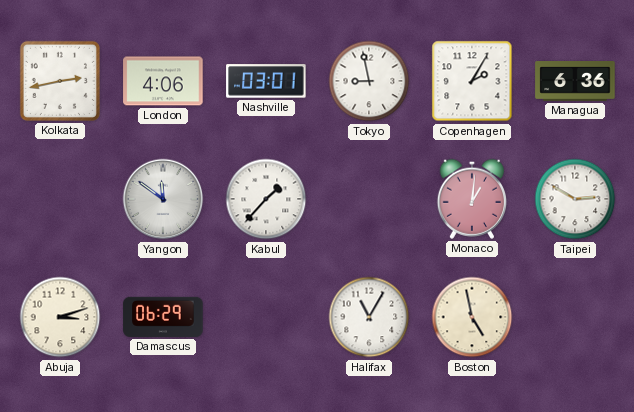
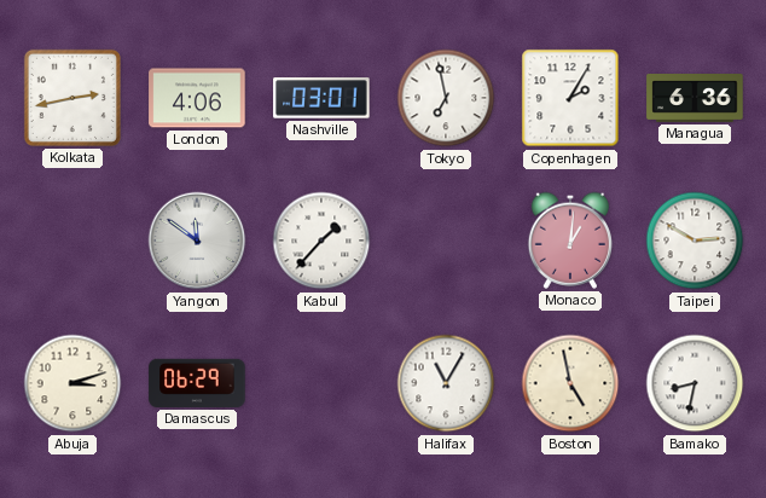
Tokyo: 8:58 -> 6:58 (446, 98)
Bamako: none -> 8:32 (695, 383)
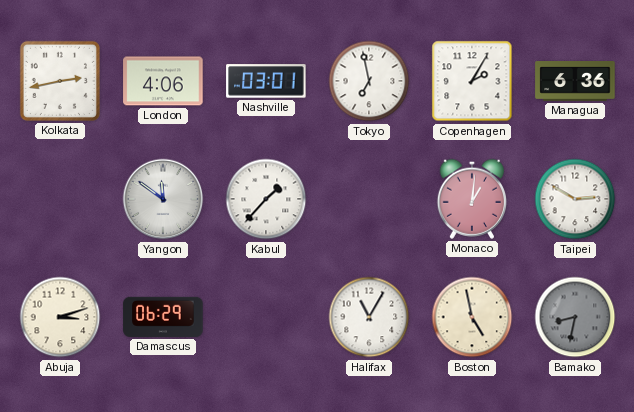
Bamako dial: white -> grey (575, 317)
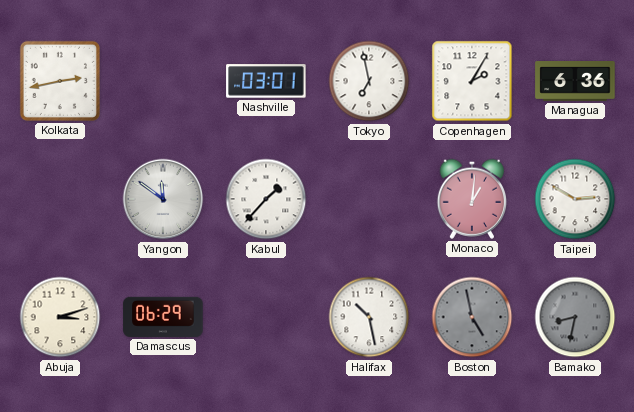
London: 4:06 -> none (163, 81)
Halifax: 11:05 -> 10:28 (369, 317)
Boston dial: cream -> grey (472, 317)
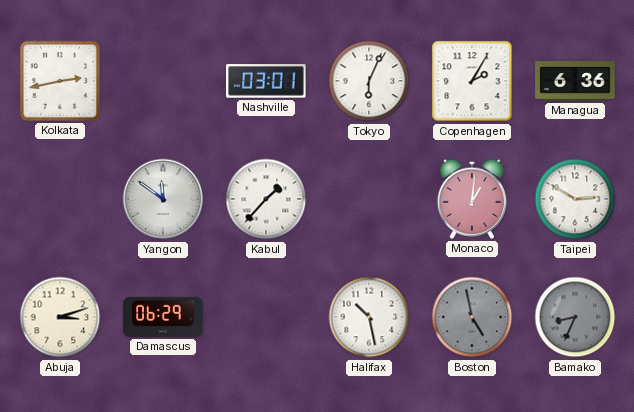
Tokyo: 6:58 -> 6:04 (369, 81)
Bamako: 8:32 -> 8:34 (575, 317)
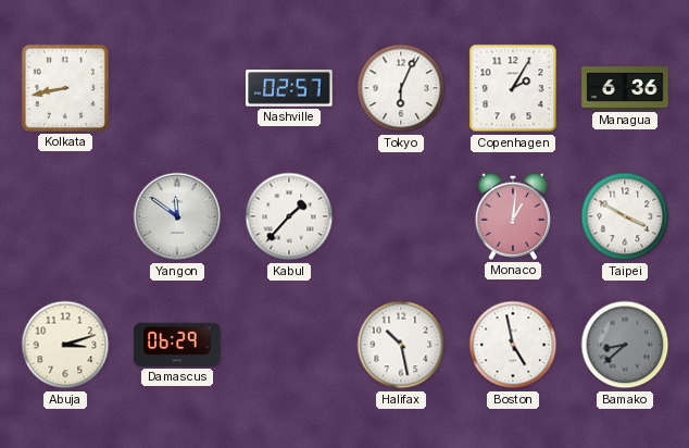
Kolkata: 2:43 -> 8:43 (65, 88)
Nashville: 03:01 -> 02:57 (289, 88)
Taipei: 2:50 -> 3:50 (625, 216)
Boston dial: grey -> white (513, 345)
Bamako: 8:34 -> 8:38 (625, 345)
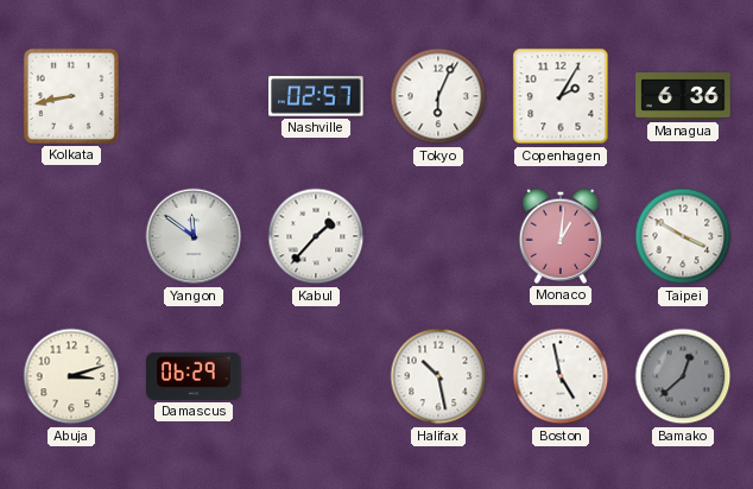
Bamako: 8:38 -> 12:38 (683, 376)
